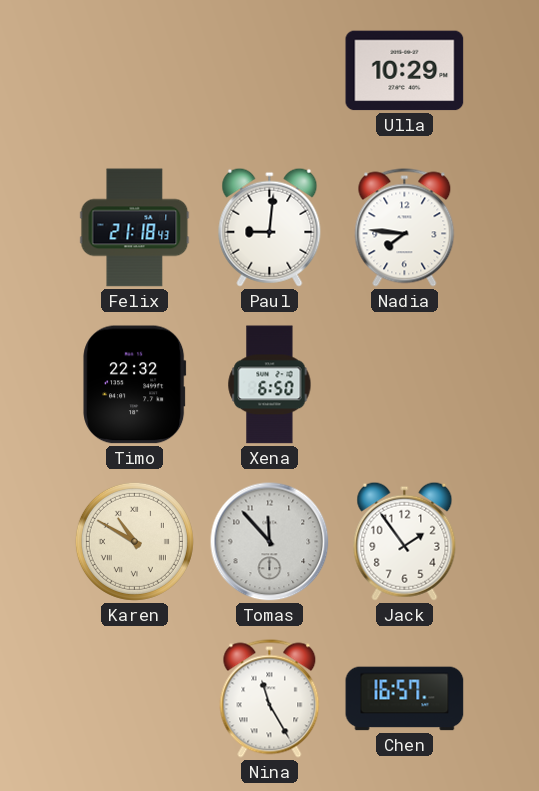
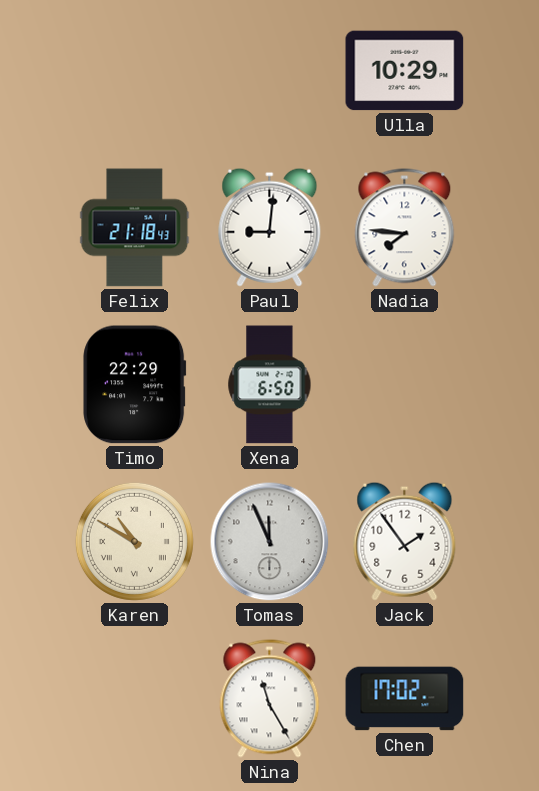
Timo: 22:32 -> 22:29 (135, 385)
Tomas: 11:53 -> 11:56 (270, 542)
Chen: 16:57 -> 17:02 (405, 699)
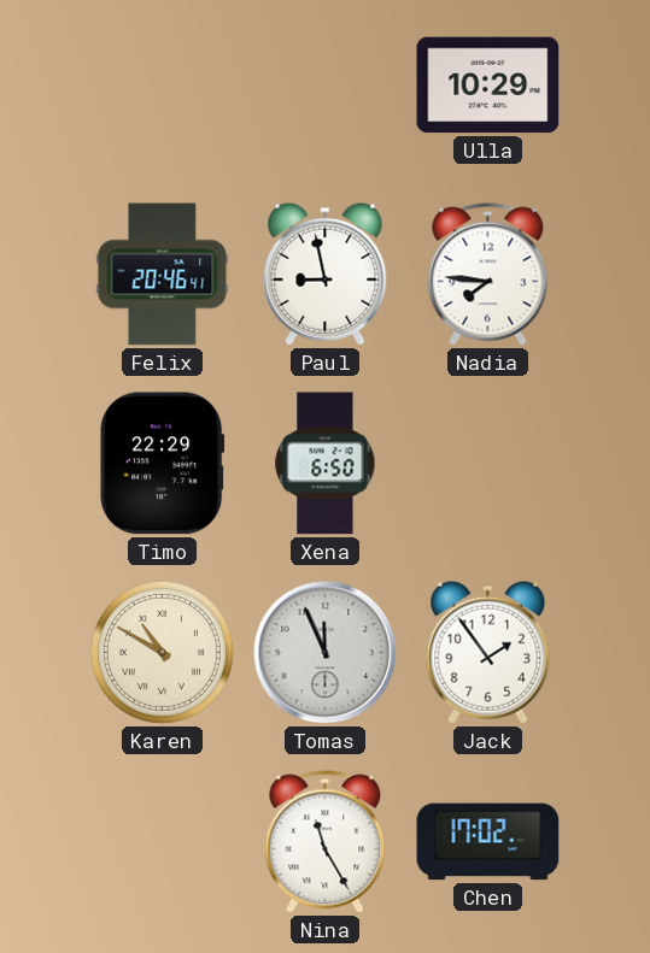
Felix: 21:18 -> 20:46 (163, 275)
Paul: 9:01 -> 8:58 (326, 273)
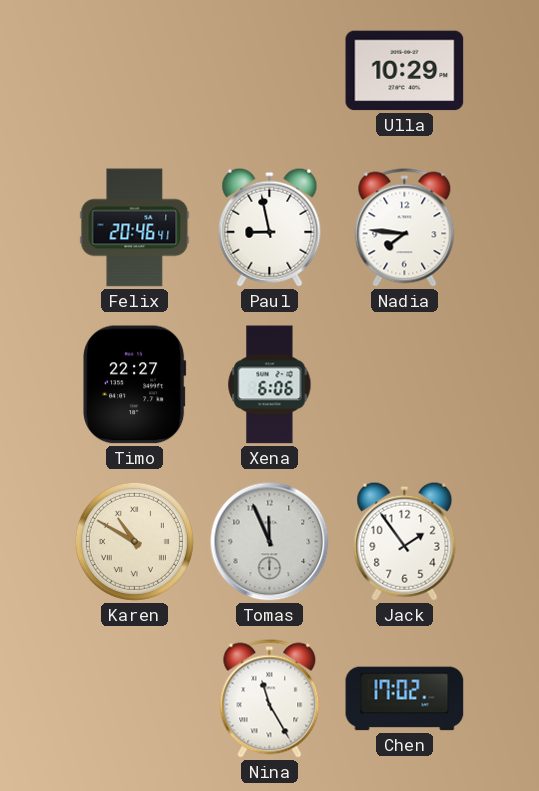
Timo: 22:29 -> 22:27 (135, 385)
Xena: 6:50 -> 6:06 (270, 385)
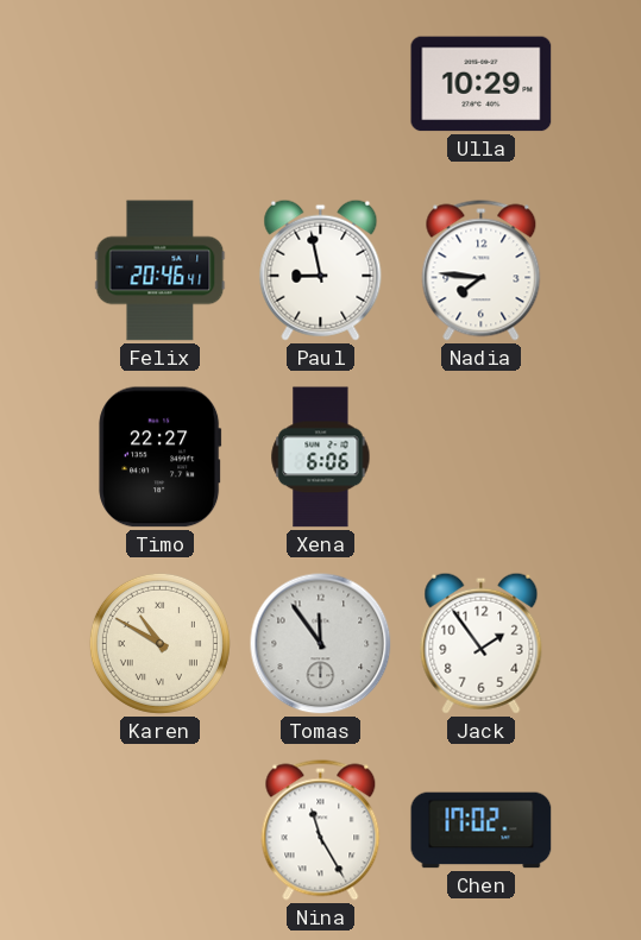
Tomas: 11:56 -> 11:54 (321, 644)
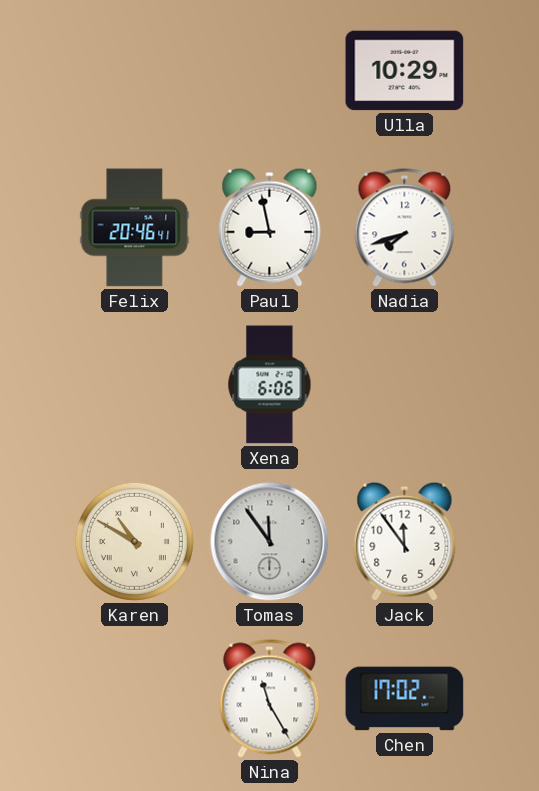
Nadia: 7:46 -> 7:42 (405, 228)
Timo: 22:27 -> none (161, 458)
Jack: 1:54 -> 11:54 (405, 541)
